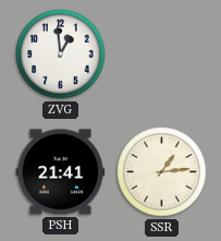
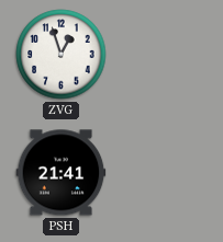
ZVG: 12:59 -> 12:57 (62, 55)
SSR: 1:14 -> none (162, 172)
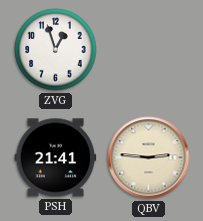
QBV: none -> 2:46 (149, 158)
